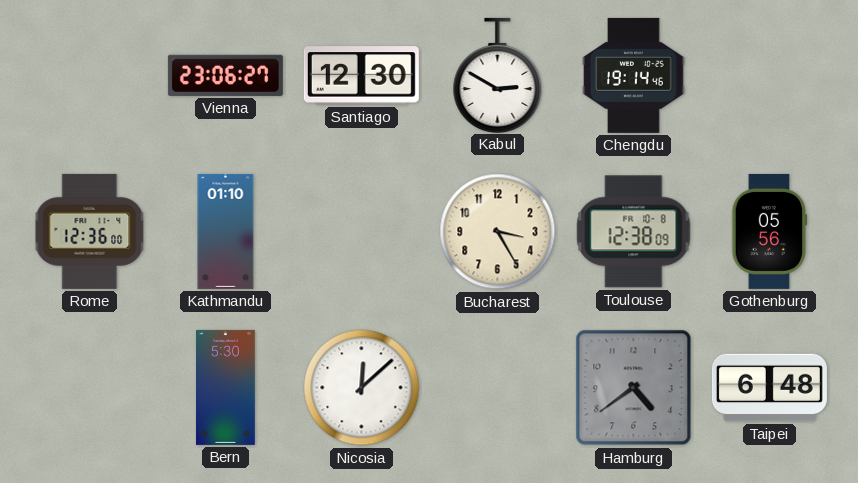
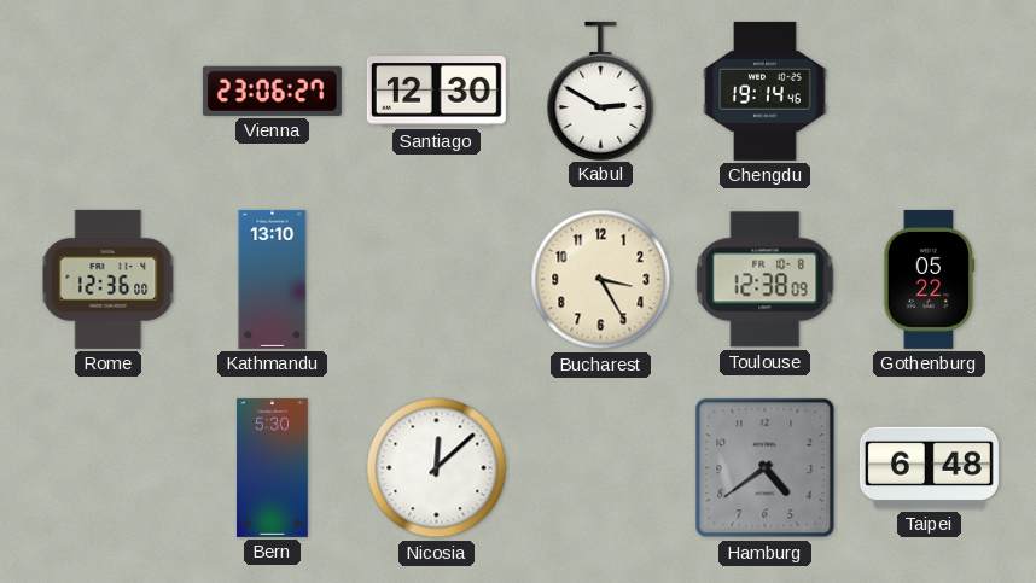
Kathmandu: 01:10 -> 13:10 (273, 279)
Gothenburg: 05:56 -> 05:22 (930, 279)
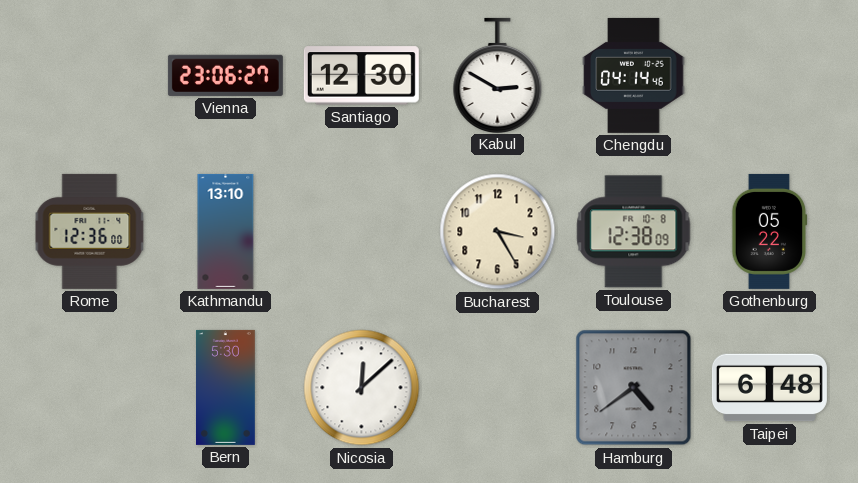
Chengdu: 19:14 -> 04:14 (634, 75)
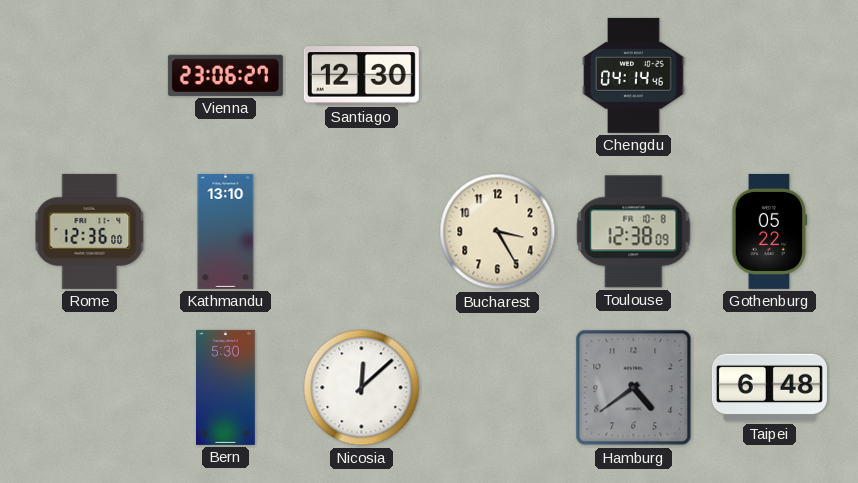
Kabul: 2:50 -> none (498, 75)
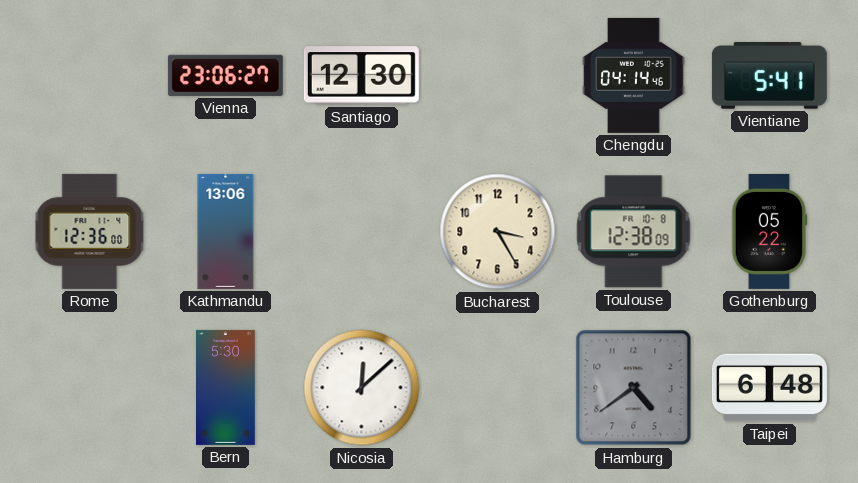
Vientiane: none -> 5:41 (769, 76)
Kathmandu: 13:10 -> 13:06 (226, 231)
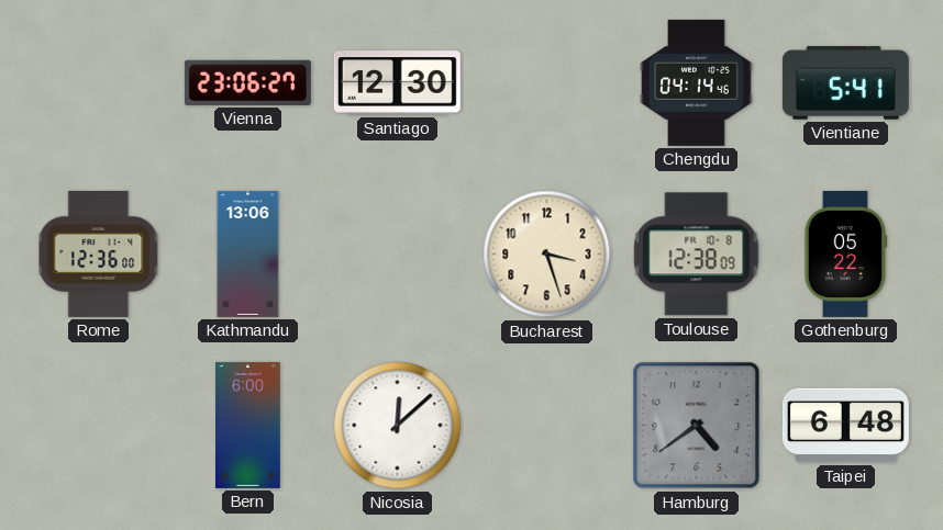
Bucharest: 3:25 -> 3:27 (547, 255)
Bern: 5:30 -> 6:00 (248, 425)
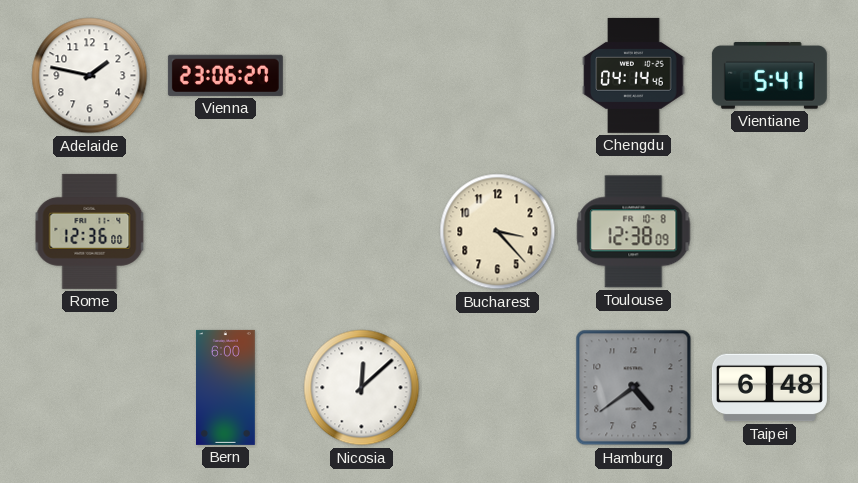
Adelaide: none -> 1:47 (90, 76)
Santiago: 12:30 -> none (397, 83)
Kathmandu: 13:06 -> none (248, 253)
Bucharest: 3:27 -> 3:23 (498, 232)
Gothenburg: 05:22 -> none (846, 253)
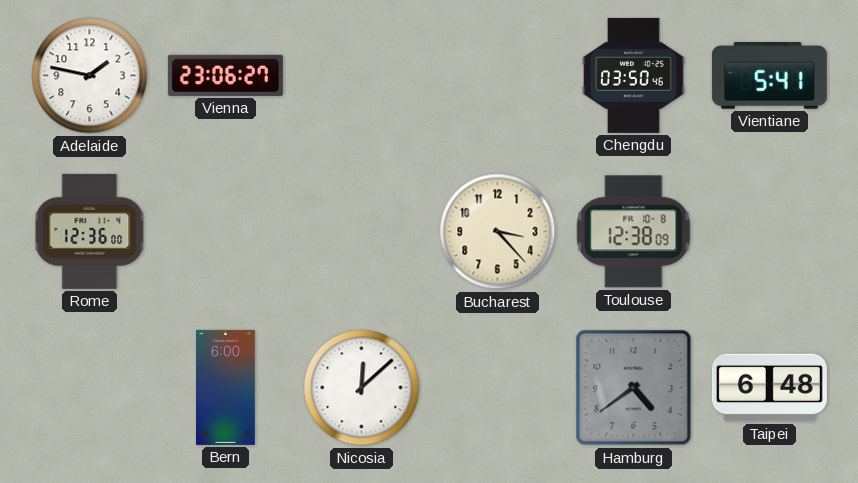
Chengdu: 04:14 -> 03:50 (634, 75)
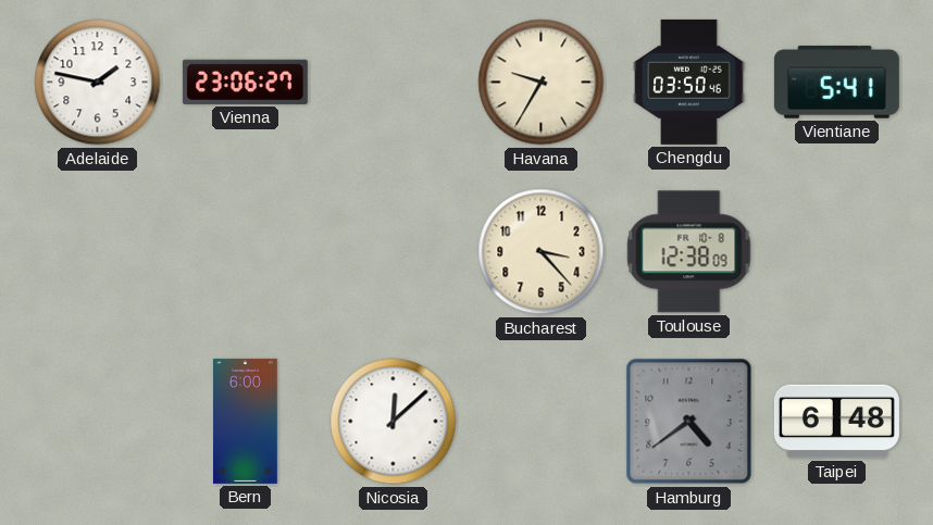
Havana: none -> 9:35 (542, 83)
Rome: 12:36 -> none (90, 231)
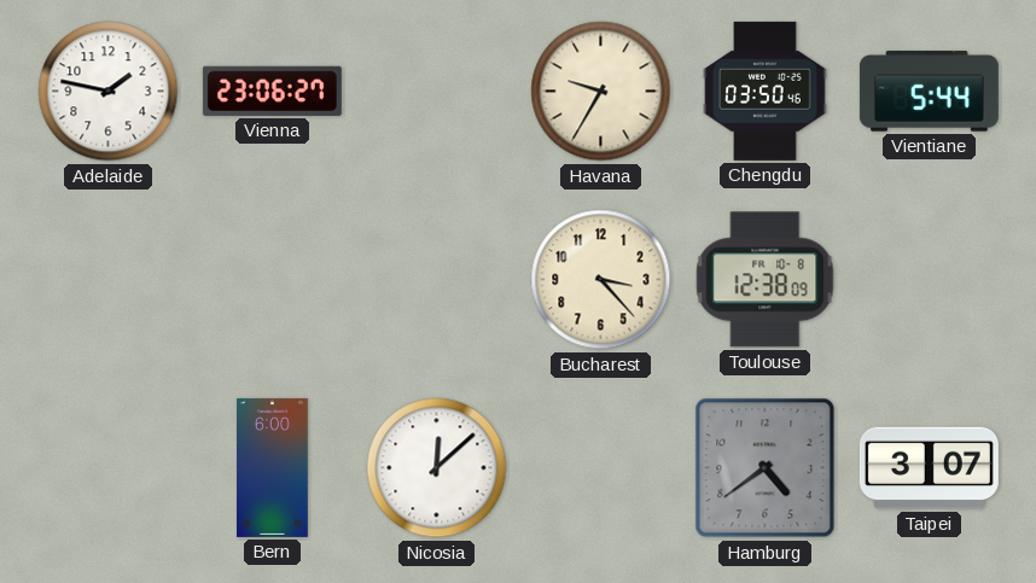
Vientiane: 5:41 -> 5:44 (929, 92)
Taipei: 6:48 -> 3:07 (929, 468)
